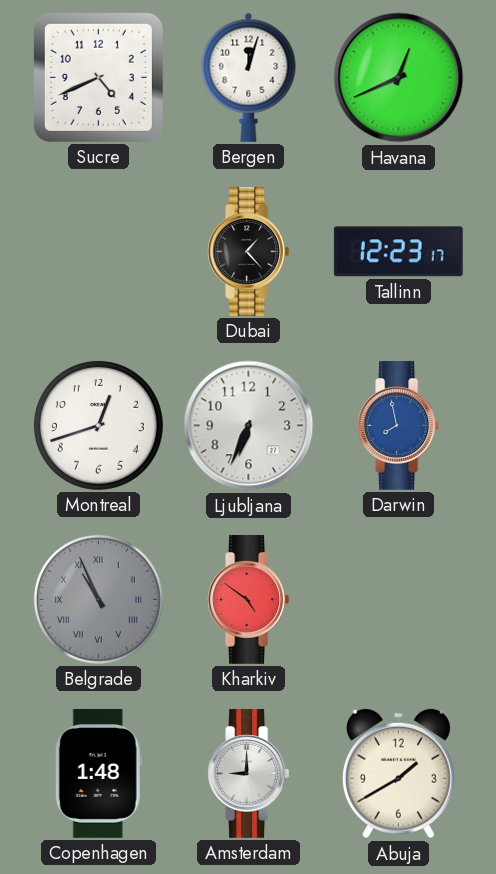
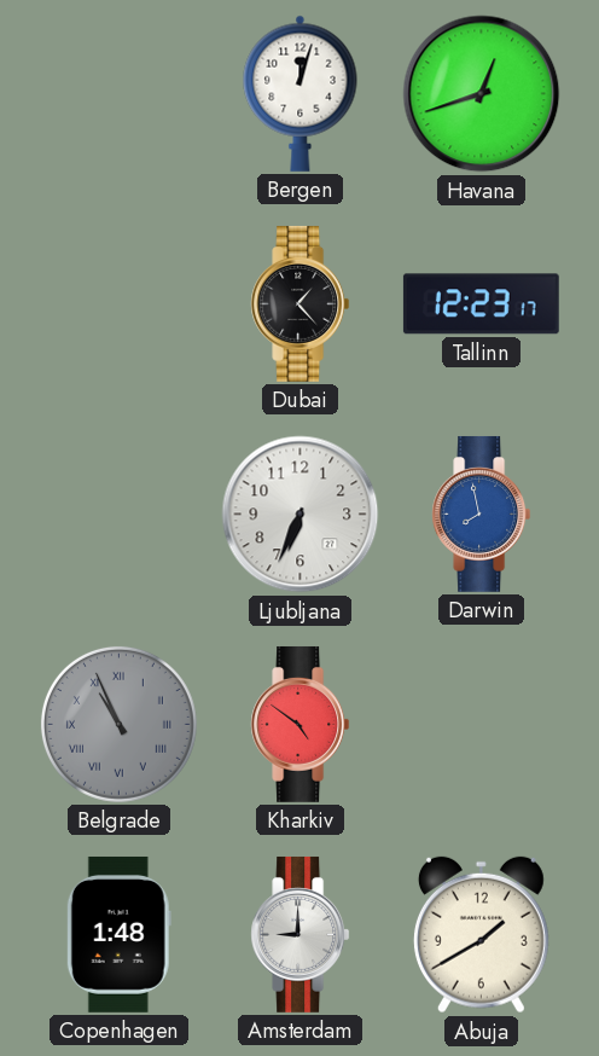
Sucre: 4:41 -> none (98, 77)
Havana: 12:41 -> 12:42 (482, 94)
Montreal: 12:42 -> none (98, 425)
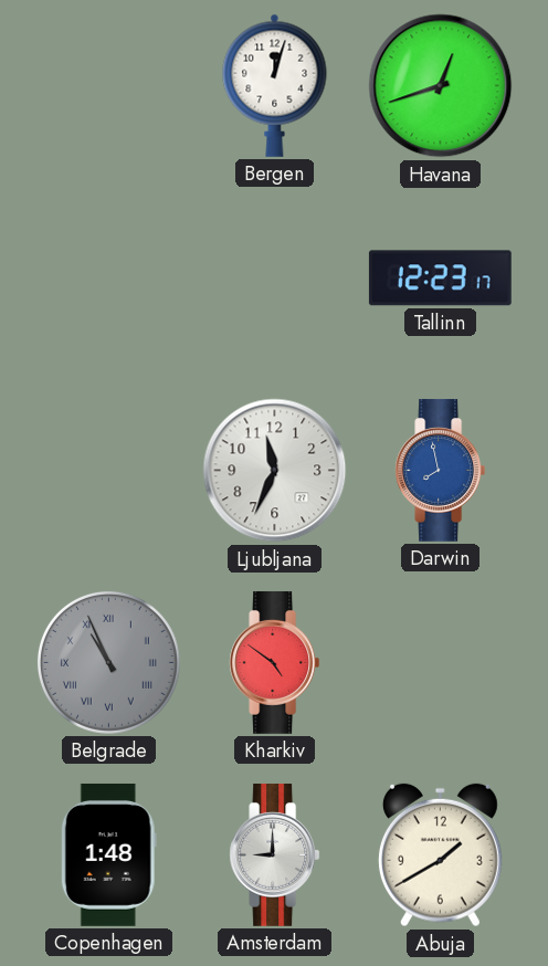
Dubai: 1:23 -> none (301, 303)
Ljubljana: 6:34 -> 11:34 (275, 471)
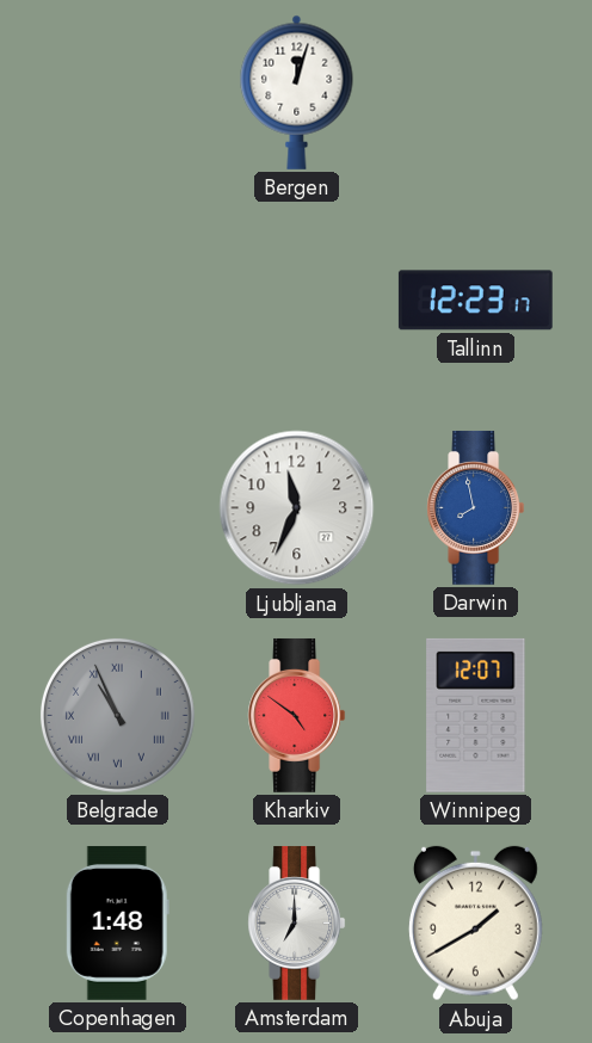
Havana: 12:42 -> none (441, 86)
Winnipeg: none -> 12:07 (476, 715)
Amsterdam: 9:00 -> 7:00 (297, 922)
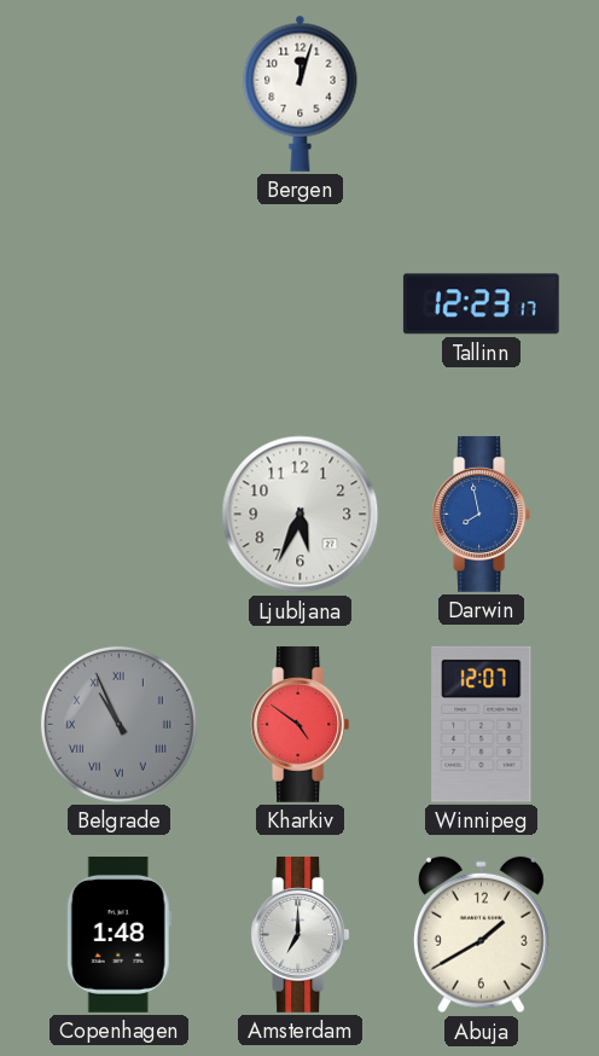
Ljubljana: 11:34 -> 5:34 (301, 515)
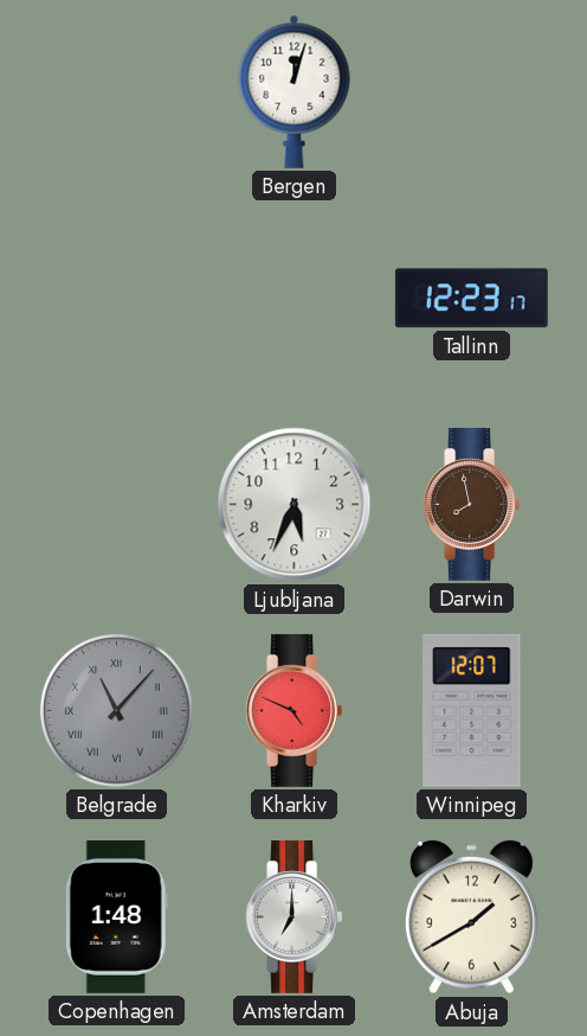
Darwin dial: blue -> brown (472, 504)
Belgrade: 10:56 -> 11:07 (116, 710)
Kharkiv: 4:51 -> 4:49 (295, 710)
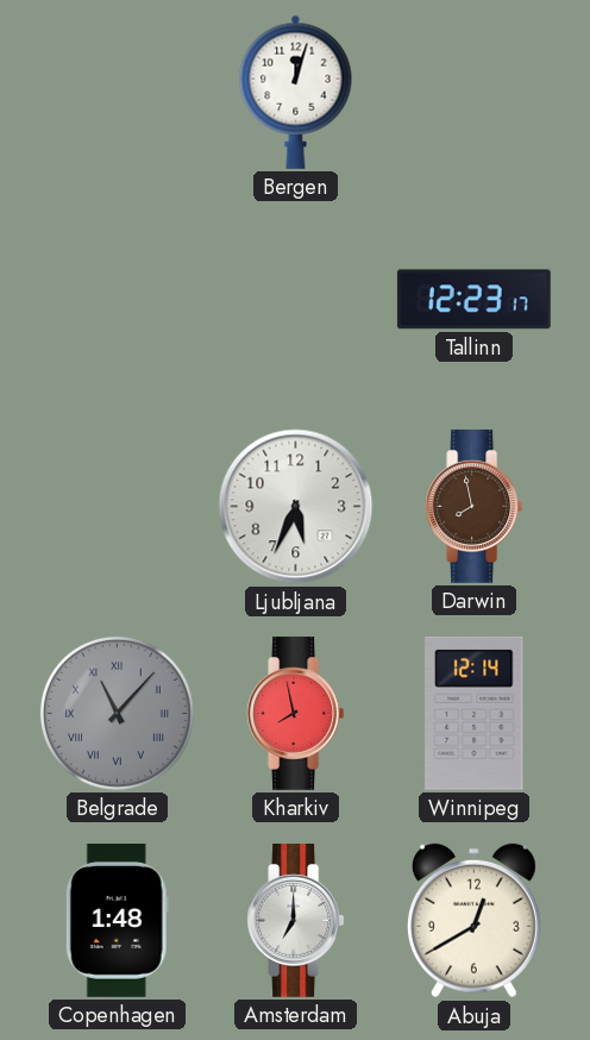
Kharkiv: 4:49 -> 7:58 (296, 713)
Winnipeg: 12:07 -> 12:14 (475, 713)
Abuja: 1:40 -> 12:40 (473, 921)
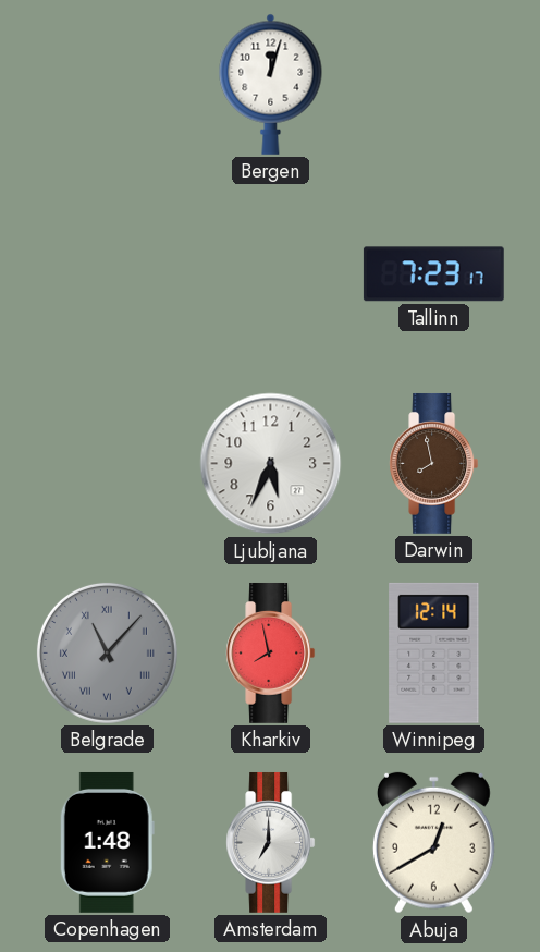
Tallinn: 12:23 -> 7:23 (433, 274)
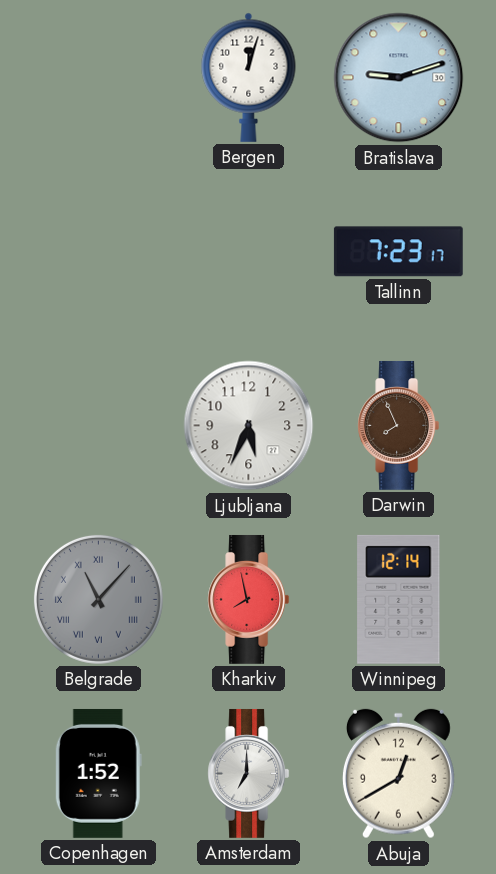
Bratislava: none -> 9:12 (399, 78)
Darwin: 7:58 -> 7:56 (399, 425)
Copenhagen: 1:48 -> 1:52 (98, 773)
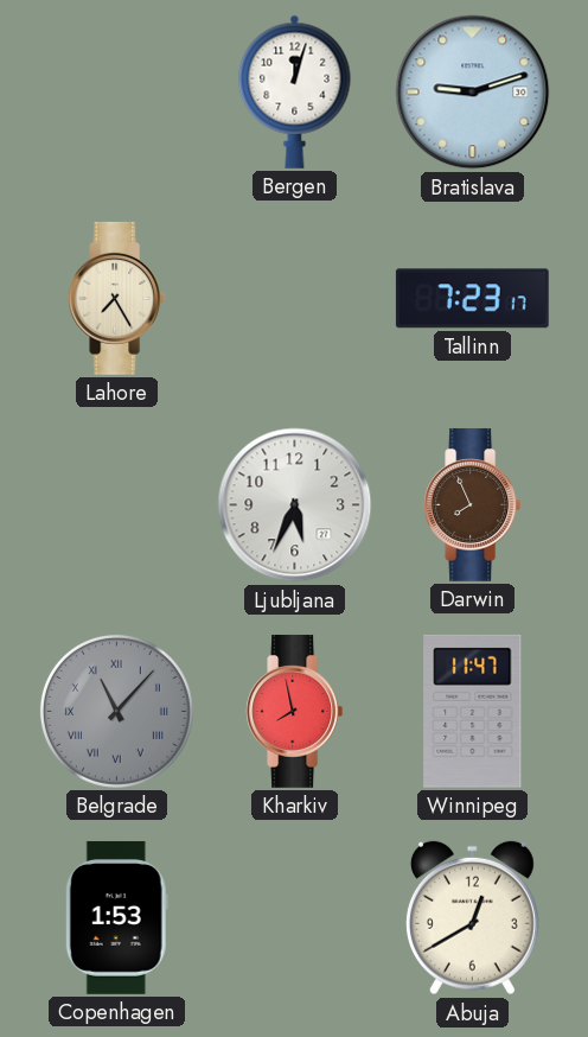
Lahore: none -> 7:25 (117, 298)
Winnipeg: 12:14 -> 11:47 (473, 711)
Copenhagen: 1:52 -> 1:53 (116, 917)
Amsterdam: 7:00 -> none (249, 773)
